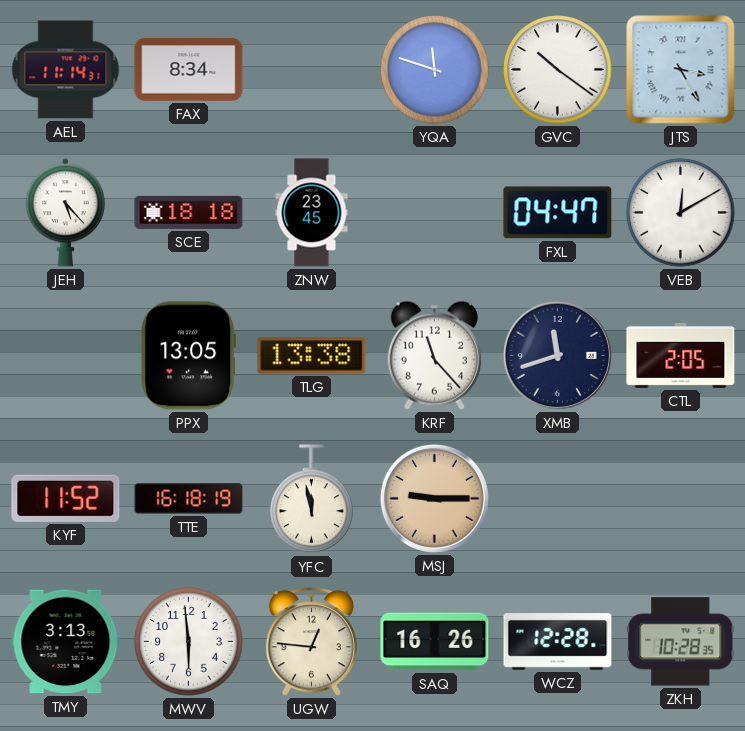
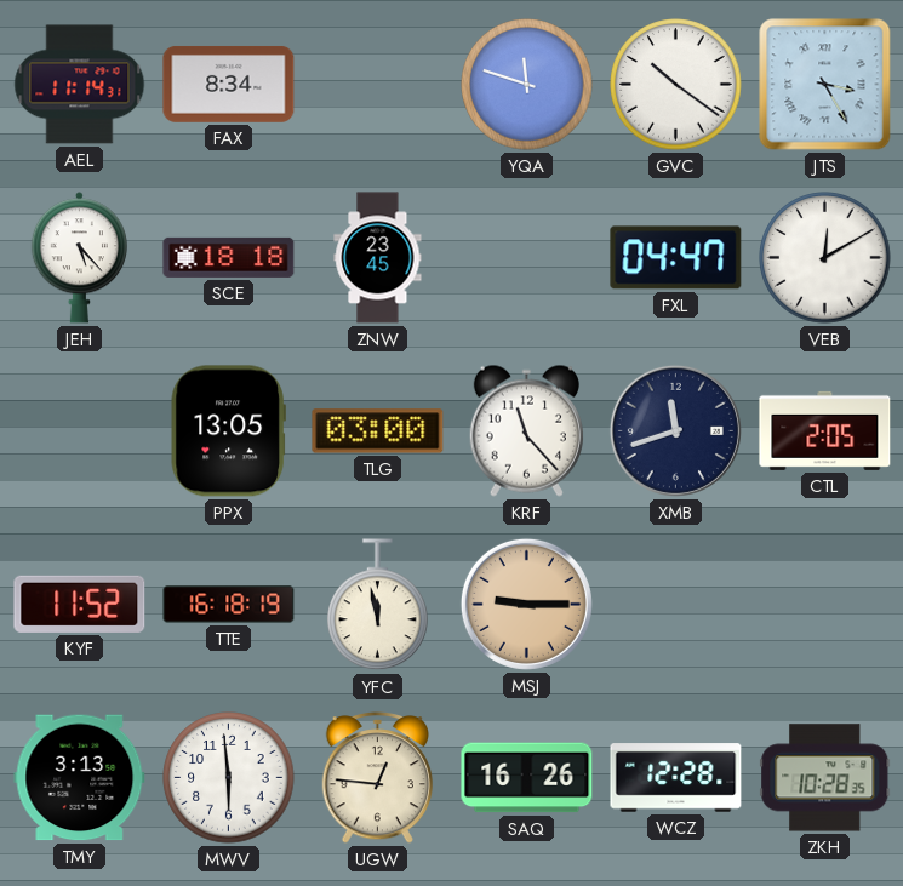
TLG: 13:38 -> 03:00 (378, 431)
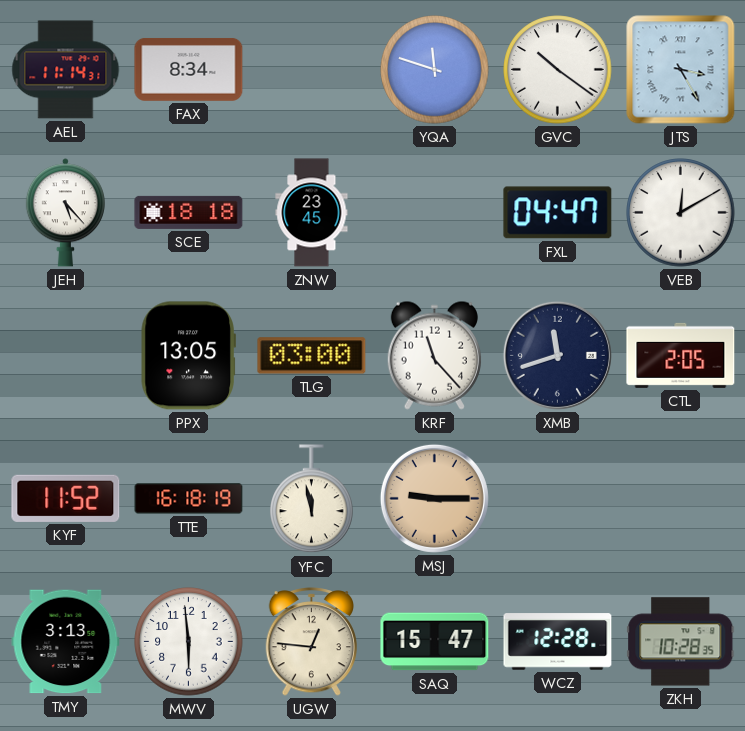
SAQ: 16:26 -> 15:47 (435, 642)
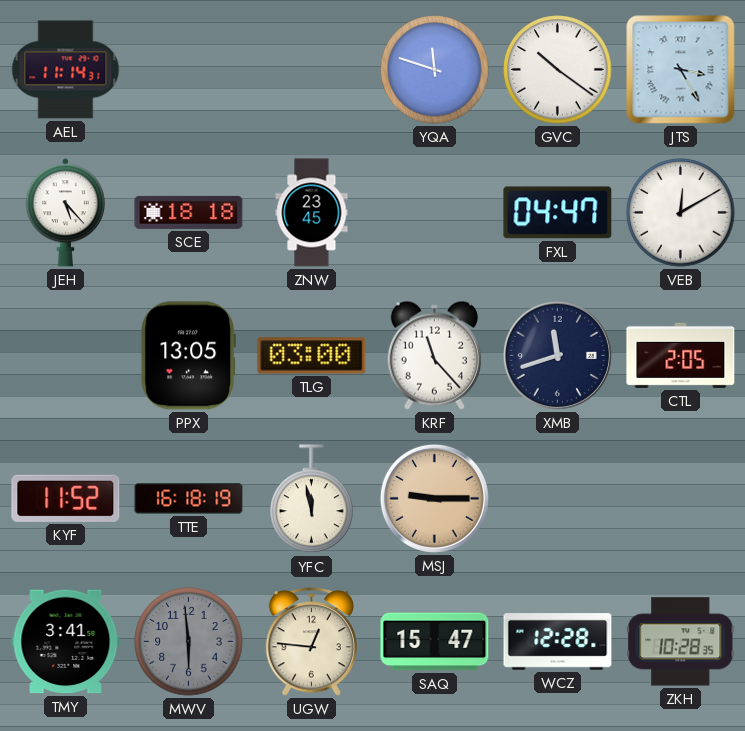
FAX: 8:34 -> none (189, 70)
TMY: 3:13 -> 3:41 (66, 642)
MWV dial: white -> grey (189, 642)
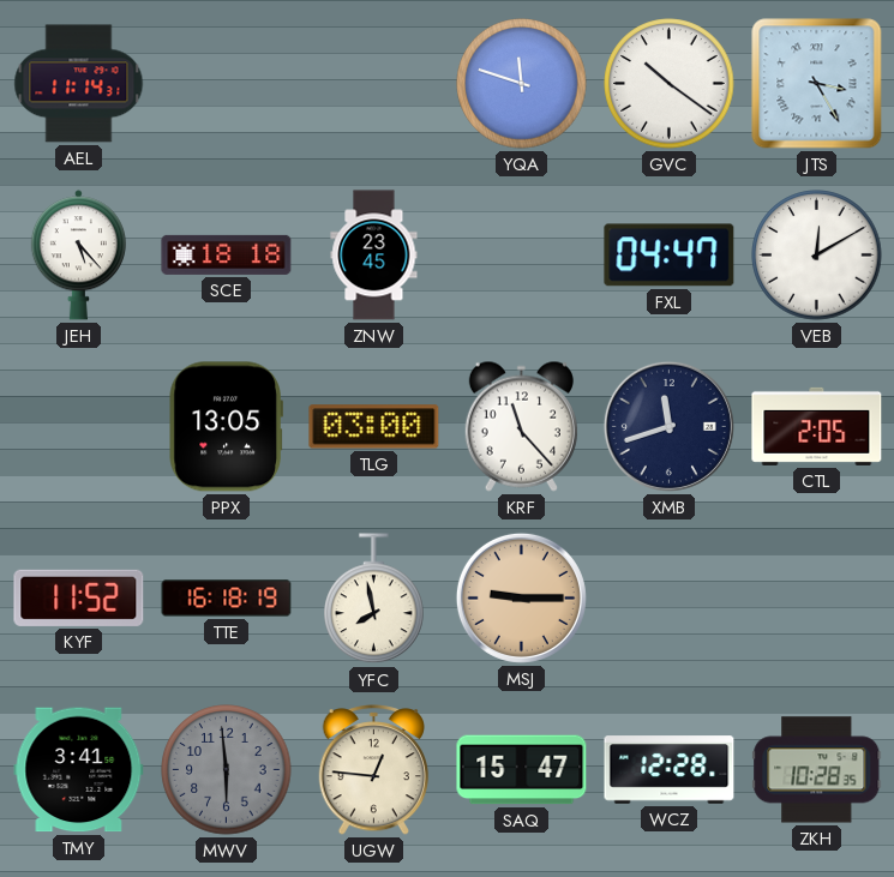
YFC: 11:58 -> 7:58 (374, 599)
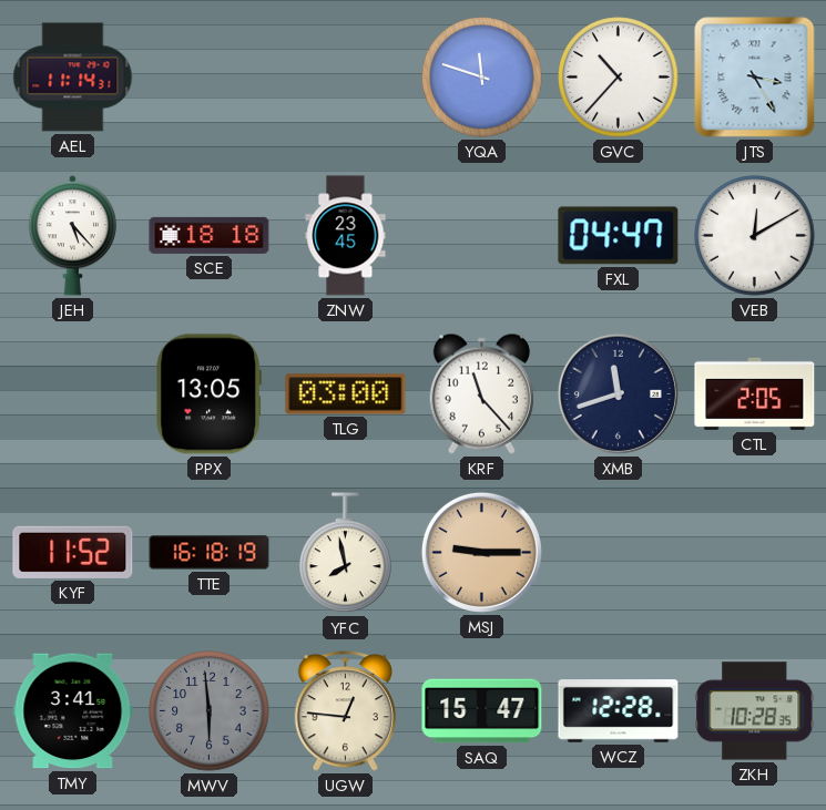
GVC: 10:21 -> 10:37 (619, 78)
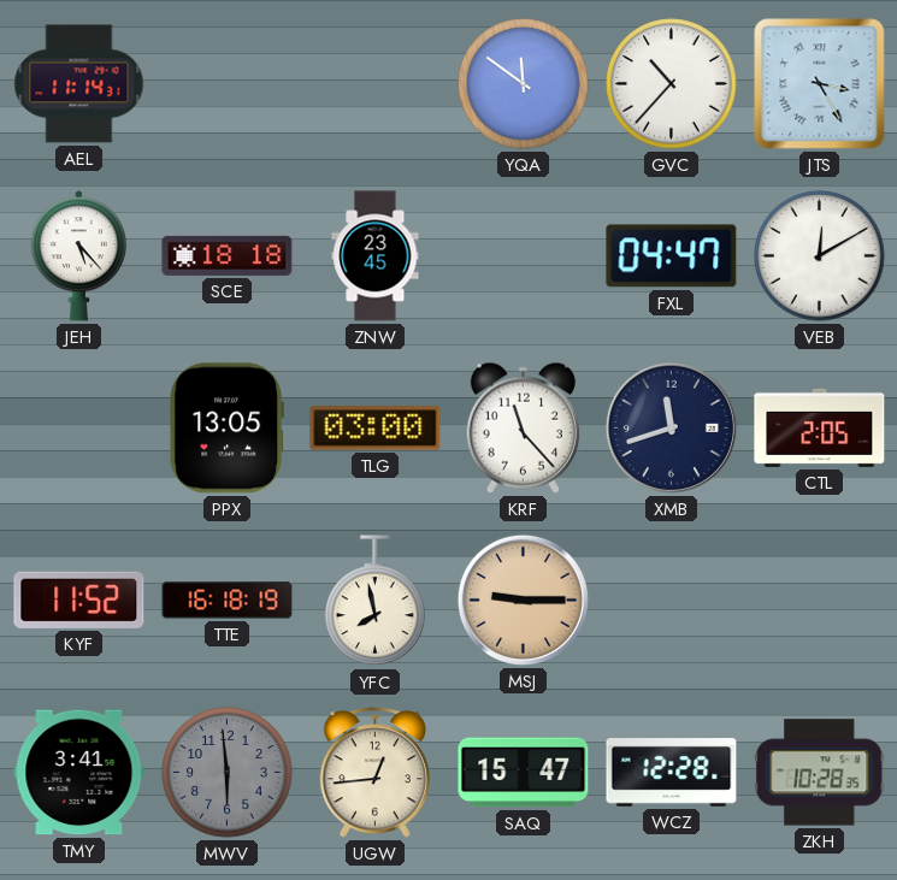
YQA: 11:48 -> 11:51 (524, 84)
UGW: 12:46 -> 12:44 (374, 773)
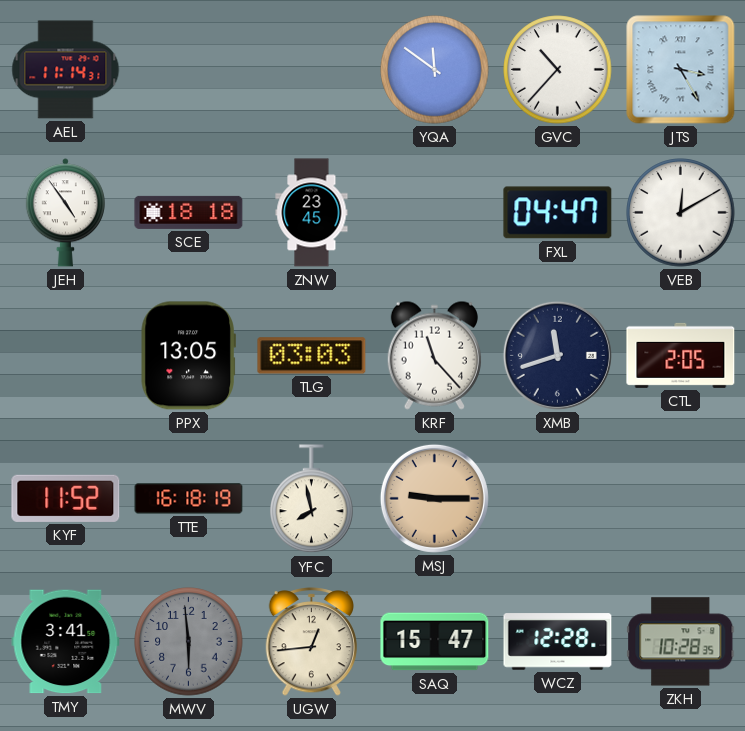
JEH: 5:23 -> 4:54 (65, 213)
TLG: 03:00 -> 03:03 (312, 356)
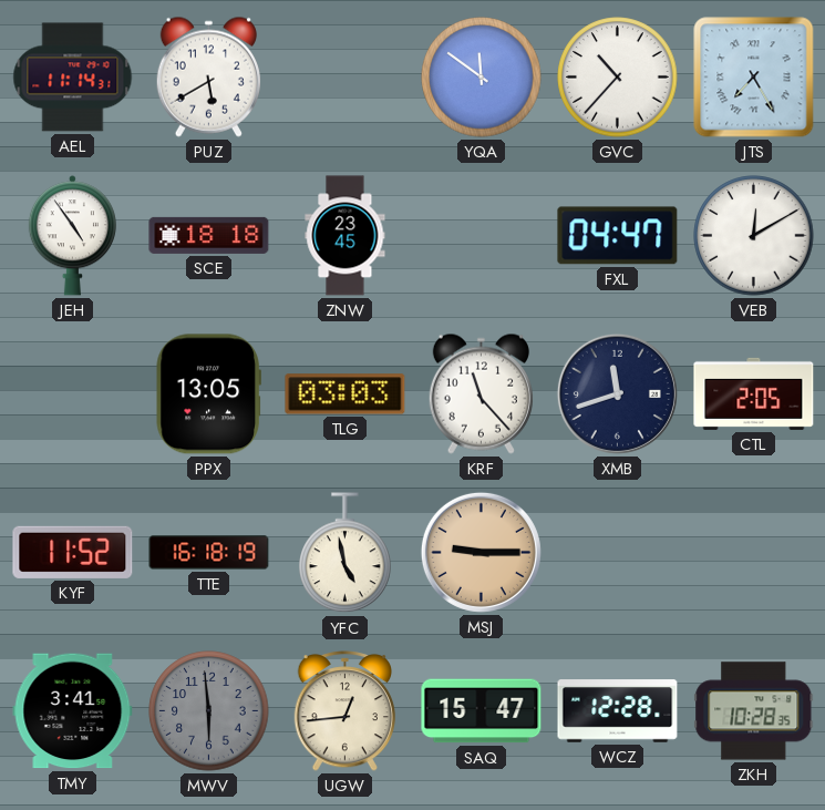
PUZ: none -> 5:40 (208, 76)
JTS: 3:25 -> 7:25 (754, 78)
YFC: 7:58 -> 4:58 (346, 553)
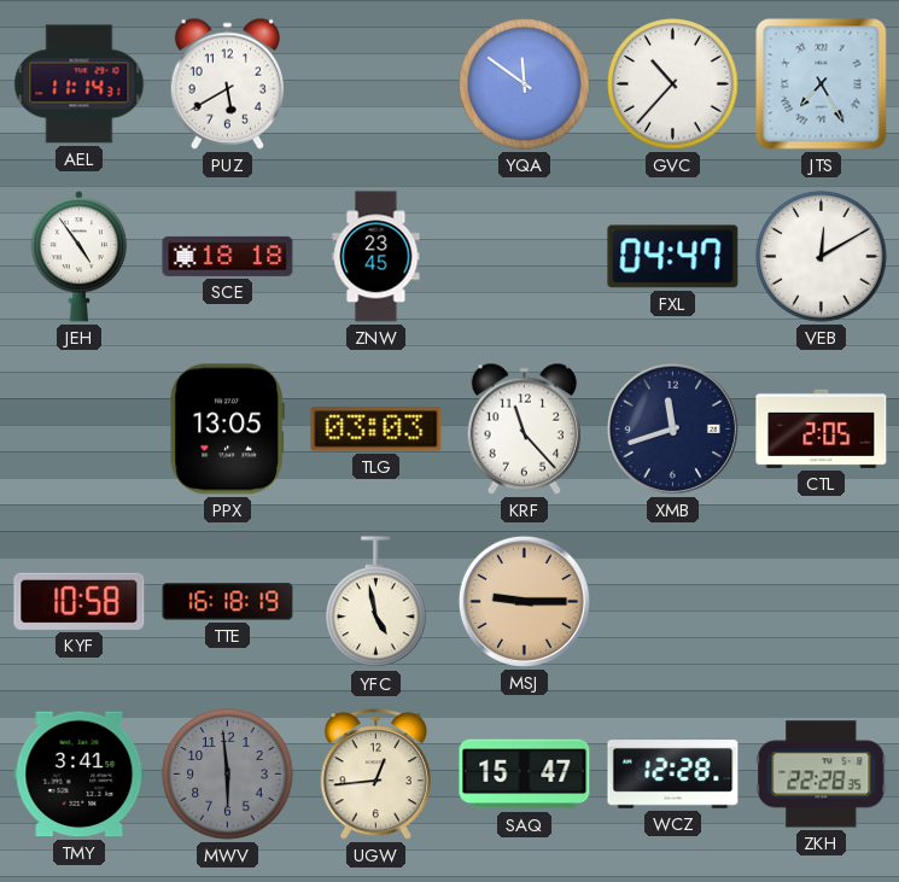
KYF: 11:52 -> 10:58 (80, 601)
ZKH: 10:28 -> 22:28 (822, 775)
